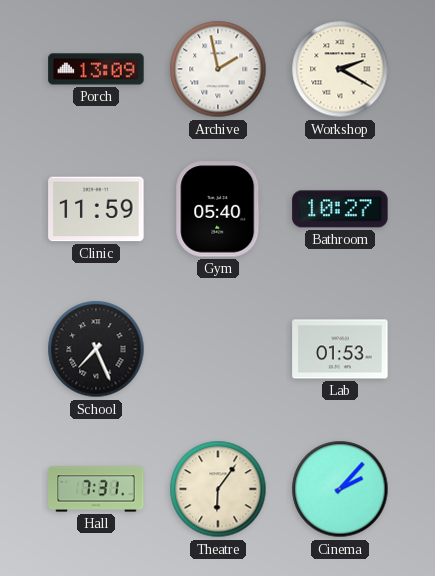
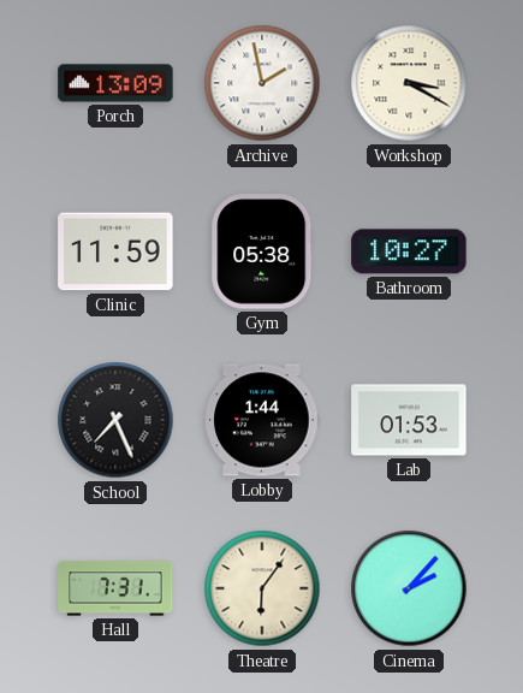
Workshop: 2:20 -> 3:20 (409, 83)
Gym: 05:40 -> 05:38 (262, 251)
Lobby: none -> 1:44 (262, 420)
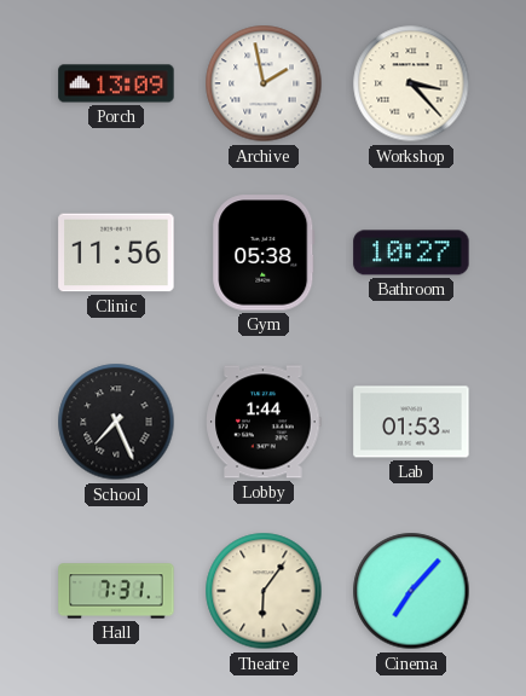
Workshop: 3:20 -> 3:23 (411, 83)
Clinic: 11:59 -> 11:56 (116, 253)
Cinema: 2:07 -> 7:07 (411, 591)
